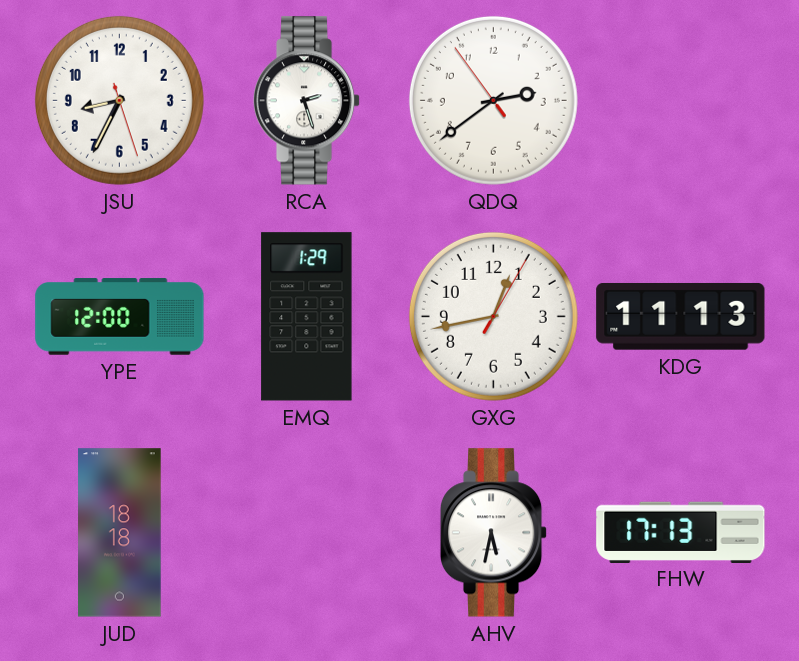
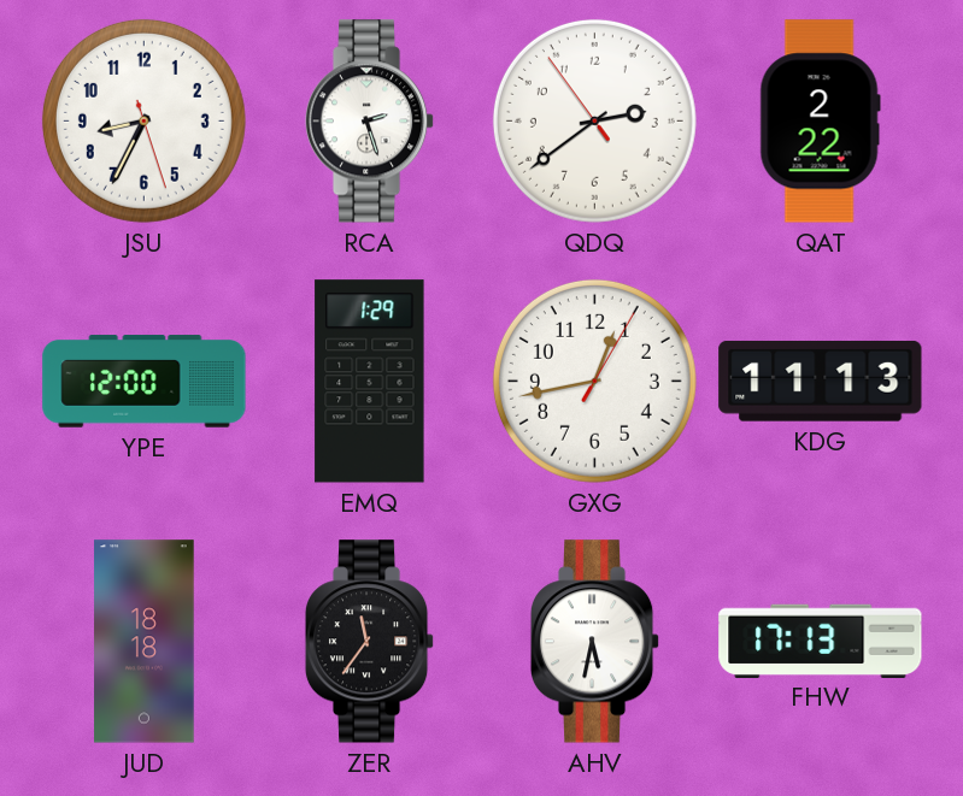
QAT: none -> 2:22 (820, 122)
ZER: none -> 11:36 (370, 642)
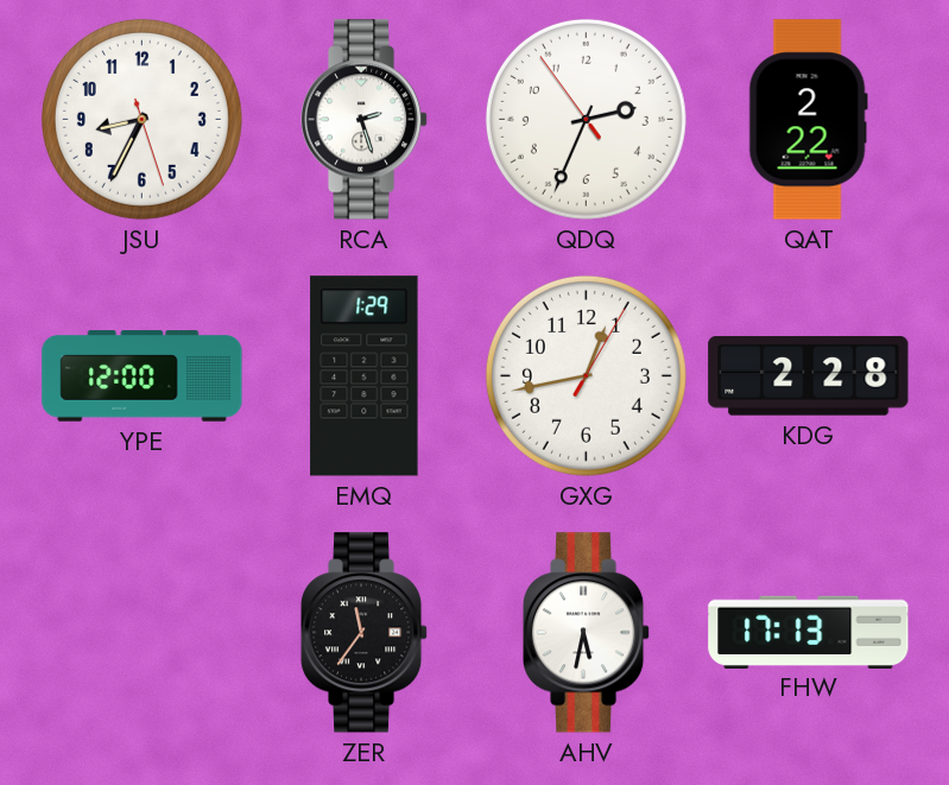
QDQ: 2:38 -> 2:33 (586, 119)
KDG: 11:13 -> 2:28 (809, 375)
JUD: 18:18 -> none (145, 642)
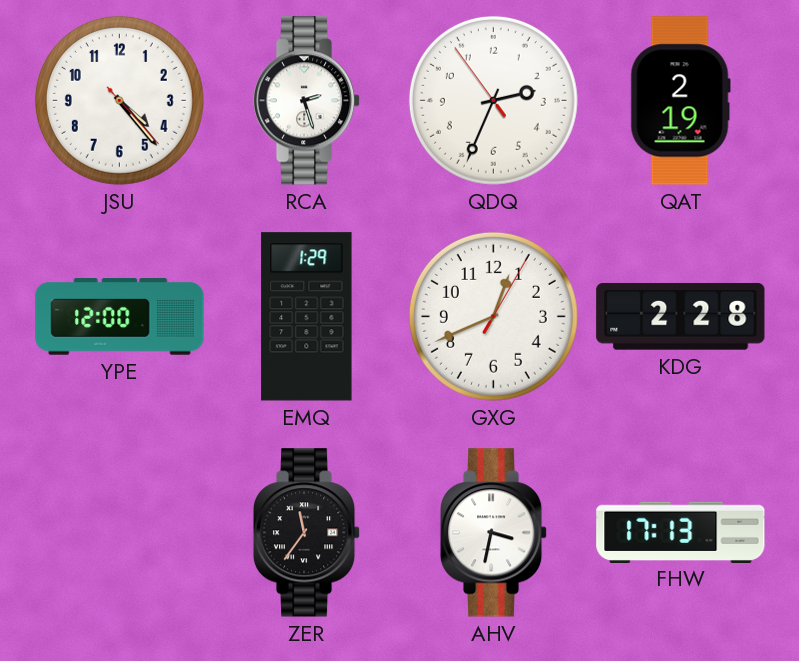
JSU: 8:34 -> 4:23 (119, 100)
QAT: 2:22 -> 2:19 (680, 101)
GXG: 12:43 -> 12:41 (493, 316)
AHV: 5:32 -> 3:32 (494, 533)
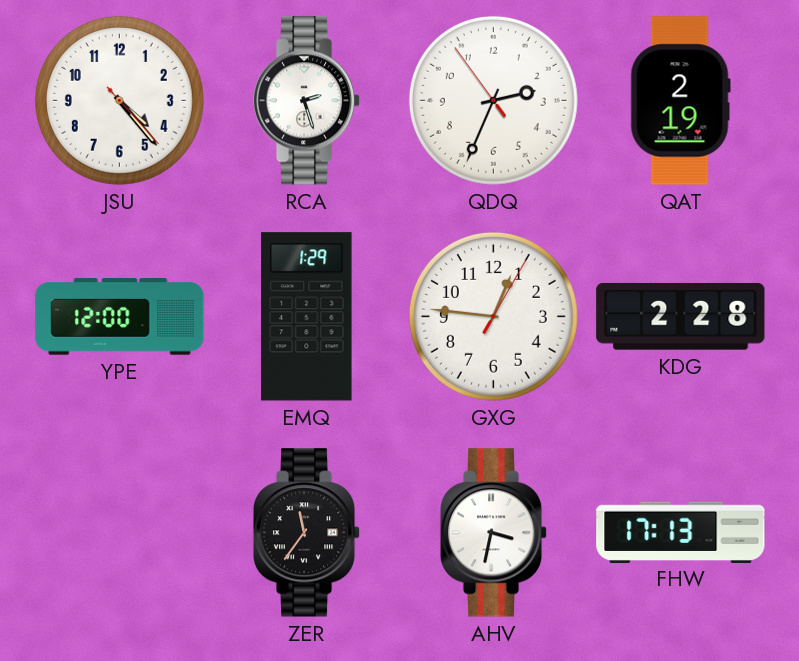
GXG: 12:41 -> 12:46 (493, 316)
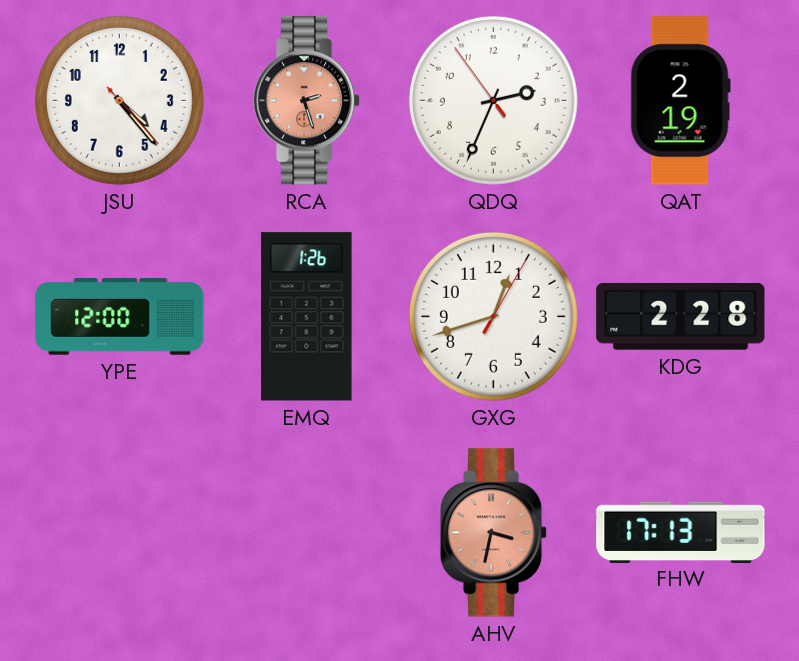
RCA dial: white -> salmon (307, 101)
EMQ: 1:29 -> 1:26 (307, 317)
GXG: 12:46 -> 12:42 (493, 316)
ZER: 11:36 -> none (307, 533)
AHV dial: white -> salmon (494, 533)
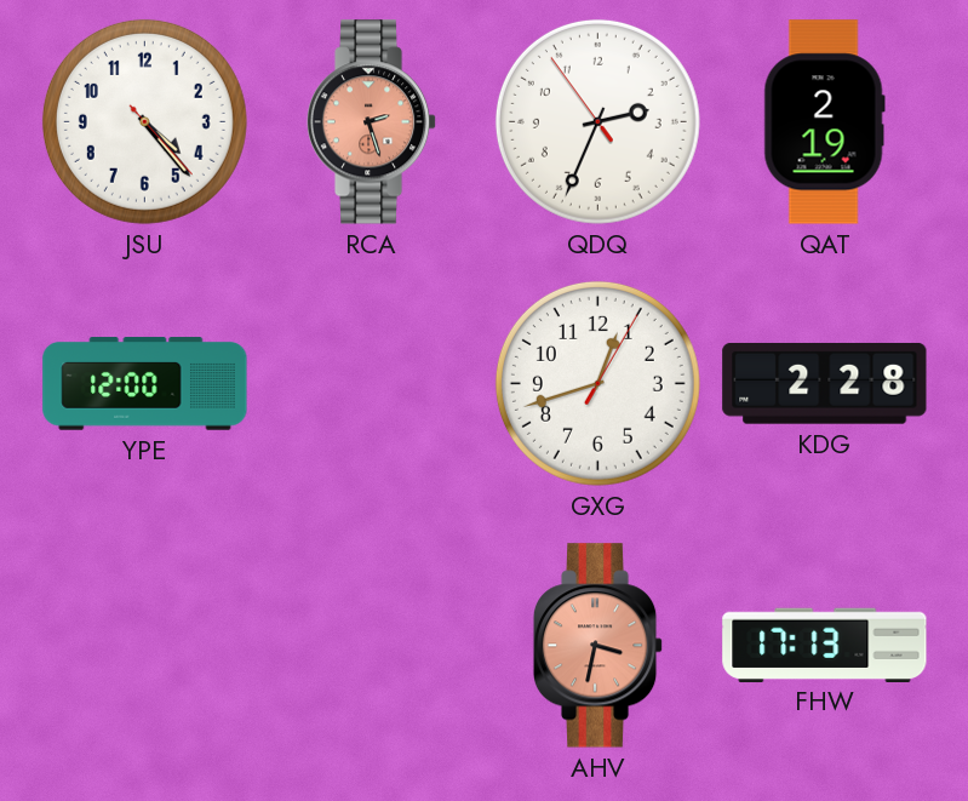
EMQ: 1:26 -> none (307, 317)
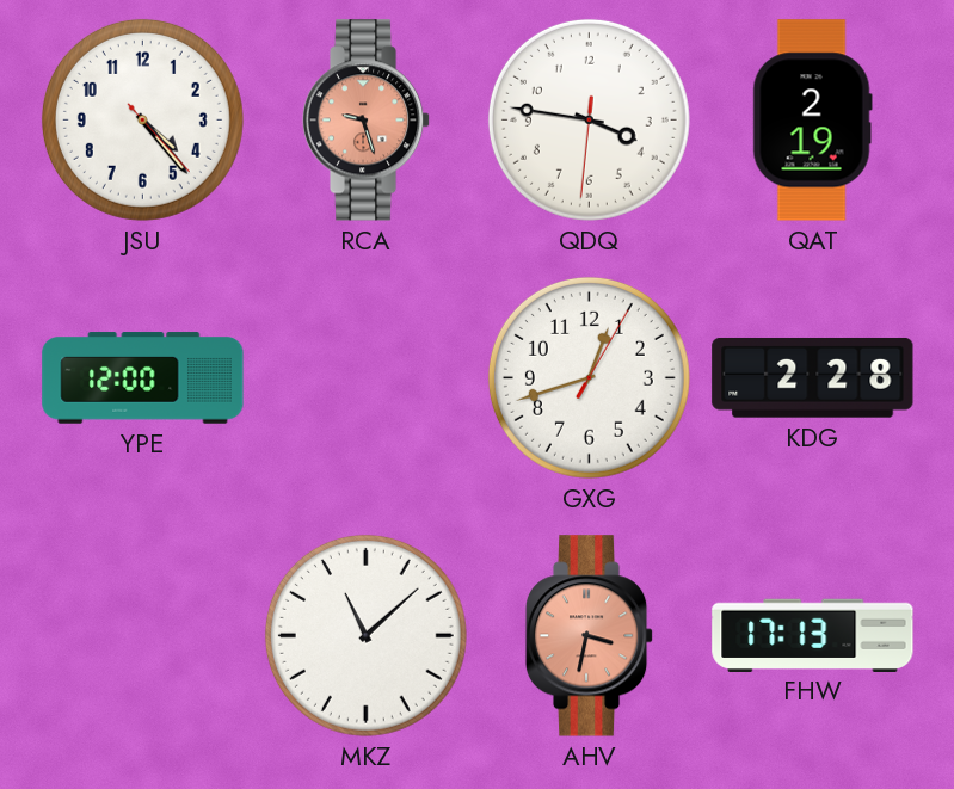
RCA: 2:27 -> 9:27 (367, 121)
QDQ: 2:33 -> 3:46 (589, 119)
MKZ: none -> 11:08 (365, 635)
